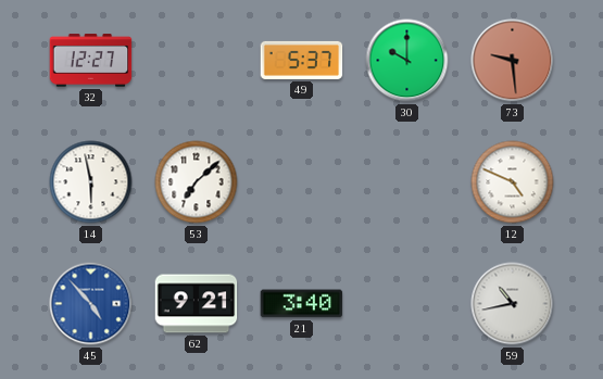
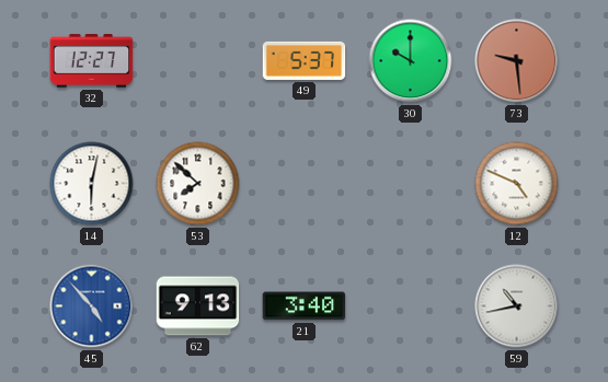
14: 5:58 -> 6:02 (92, 184)
53: 7:08 -> 7:52 (198, 184)
62: 9:21 -> 9:13 (198, 306)
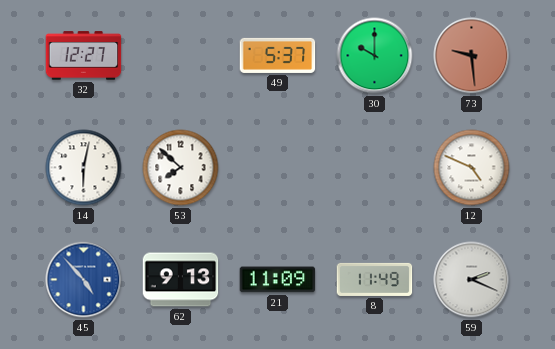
21: 3:40 -> 11:09 (278, 280)
8: none -> 11:49 (375, 279)
59: 10:43 -> 2:19 (472, 280)
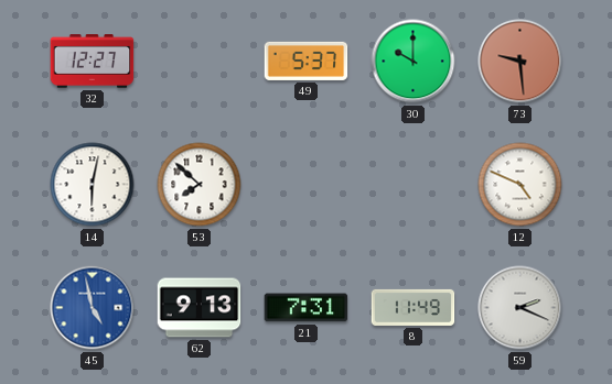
45: 4:53 -> 4:58 (93, 308)
21: 11:09 -> 7:31 (307, 308)
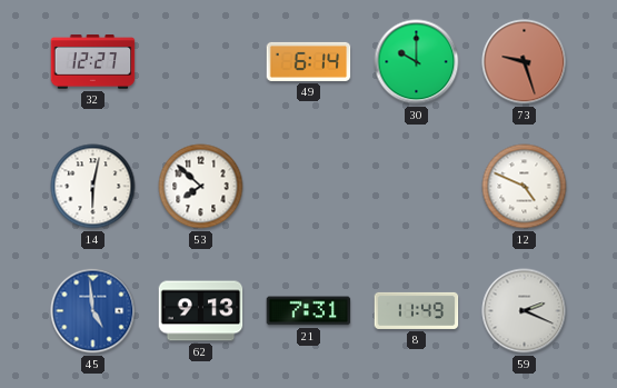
49: 5:37 -> 6:14 (309, 61)
73: 9:29 -> 9:27 (525, 62)
45: 4:58 -> 4:59 (93, 311)
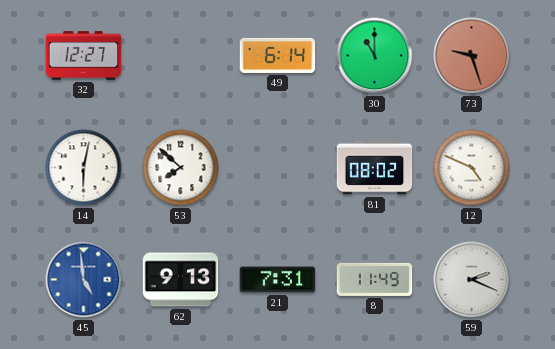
30: 10:00 -> 11:00 (375, 56)
81: none -> 08:02 (375, 168)
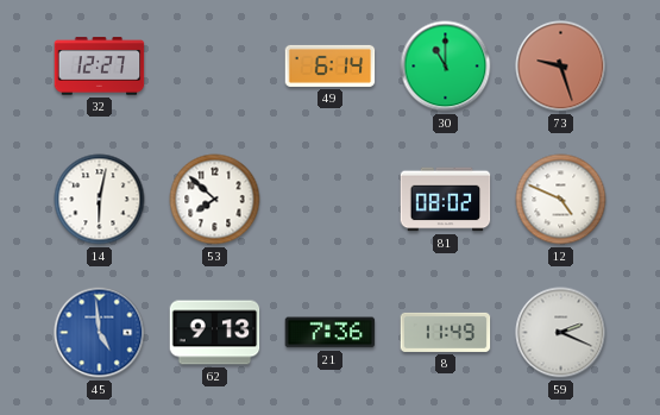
21: 7:31 -> 7:36 (331, 333)
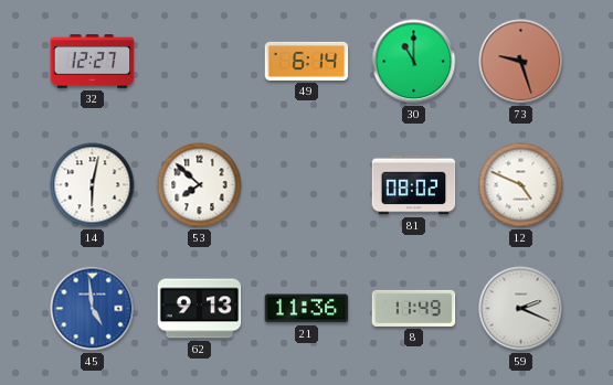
21: 7:36 -> 11:36 (307, 309)
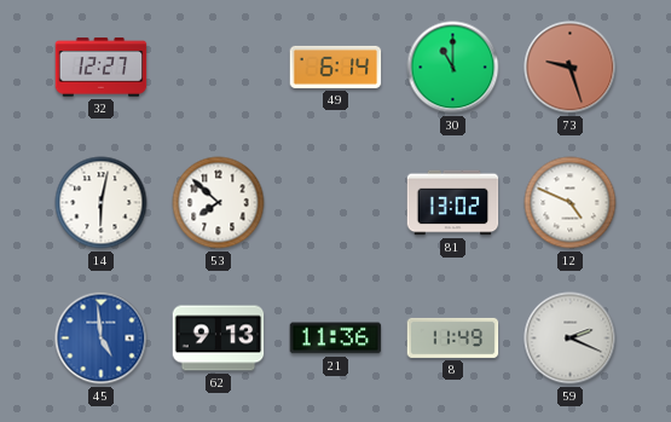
81: 08:02 -> 13:02 (453, 203)
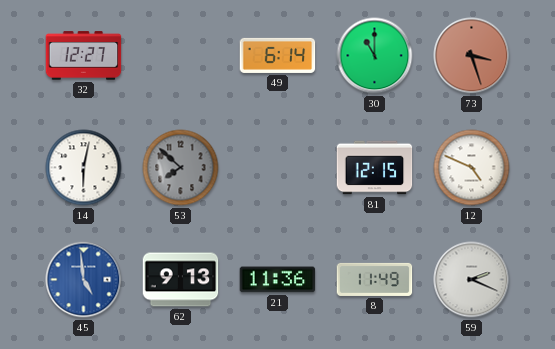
73: 9:27 -> 3:27 (472, 56)
53 dial: white -> grey (181, 168)
81: 13:02 -> 12:15 (375, 168)
